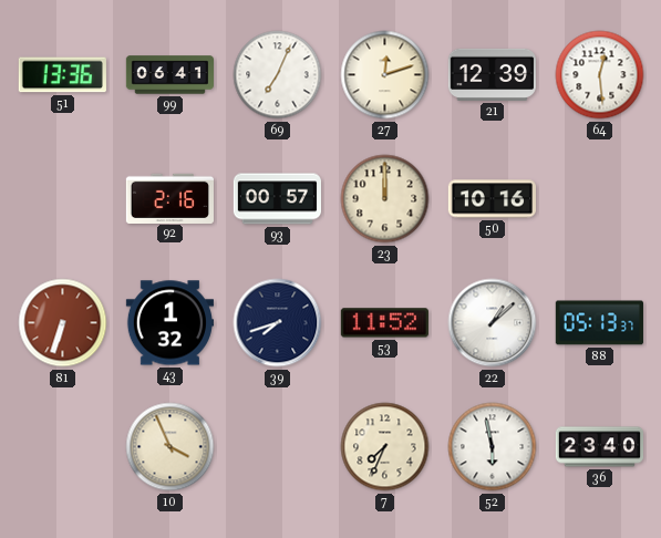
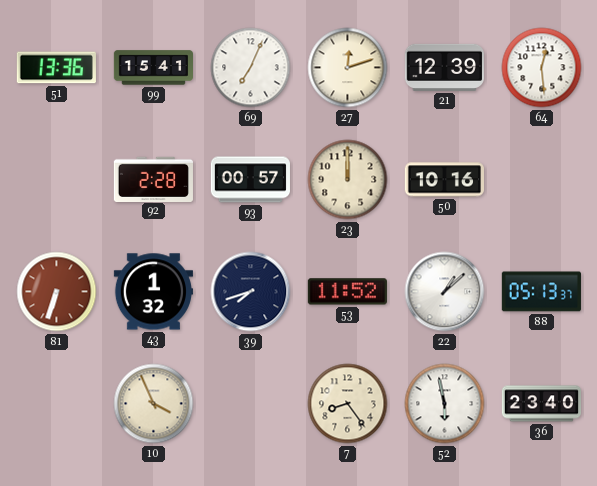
99: 06:41 -> 15:41 (153, 68)
92: 2:16 -> 2:28 (153, 179)
7: 7:34 -> 8:24 (348, 404)
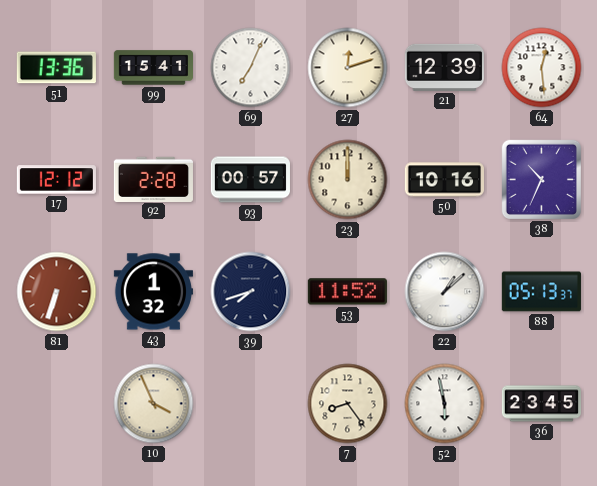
17: none -> 12:12 (56, 180)
38: none -> 10:34 (541, 179)
36: 23:40 -> 23:45 (541, 404)
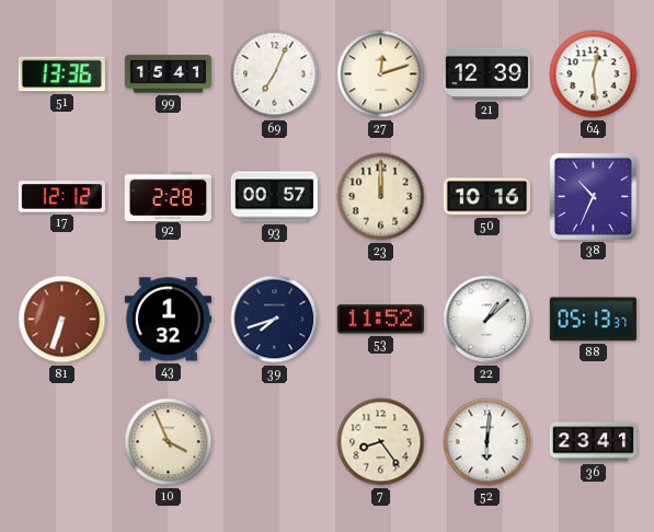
52: 5:58 -> 6:01 (487, 442)
36: 23:45 -> 23:41 (593, 442)
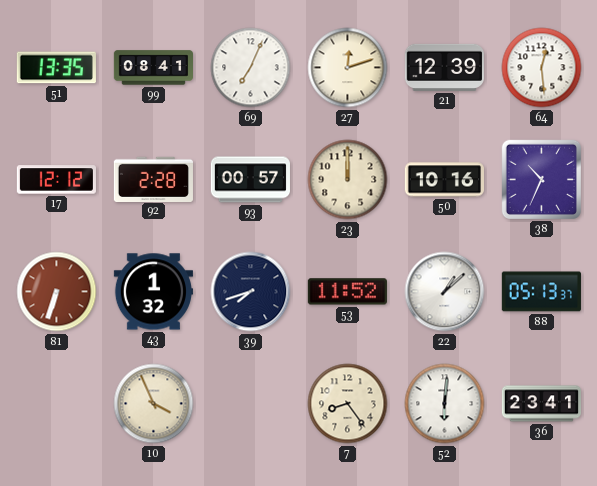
51: 13:36 -> 13:35 (56, 68)
99: 15:41 -> 08:41 (153, 68)
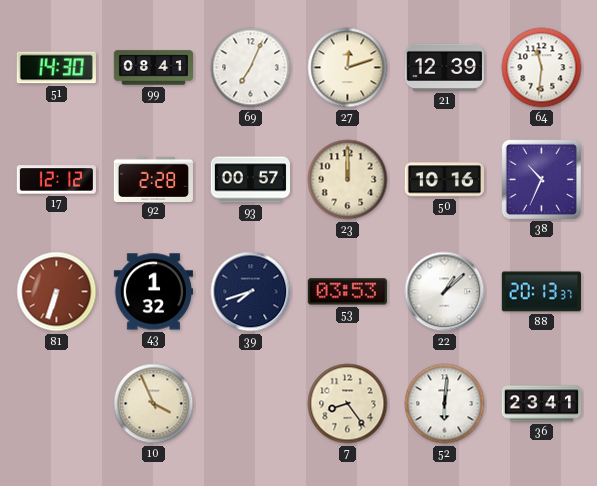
51: 13:35 -> 14:30 (56, 68)
64: 12:29 -> 11:31 (542, 68)
53: 11:52 -> 03:53 (347, 292)
88: 05:13 -> 20:13 (541, 292)
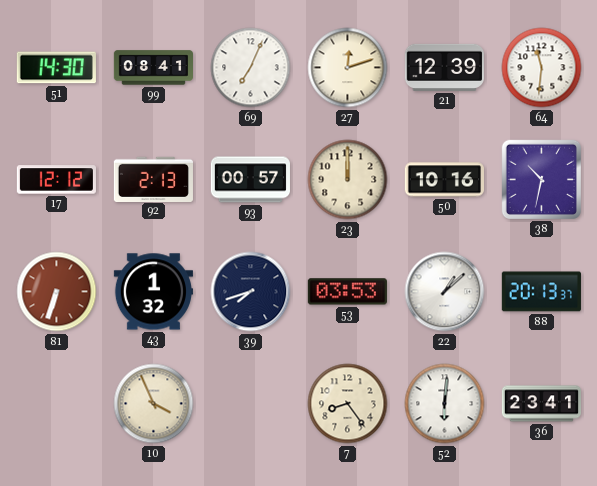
92: 2:28 -> 2:13 (153, 179)
38: 10:34 -> 10:32 (541, 179)
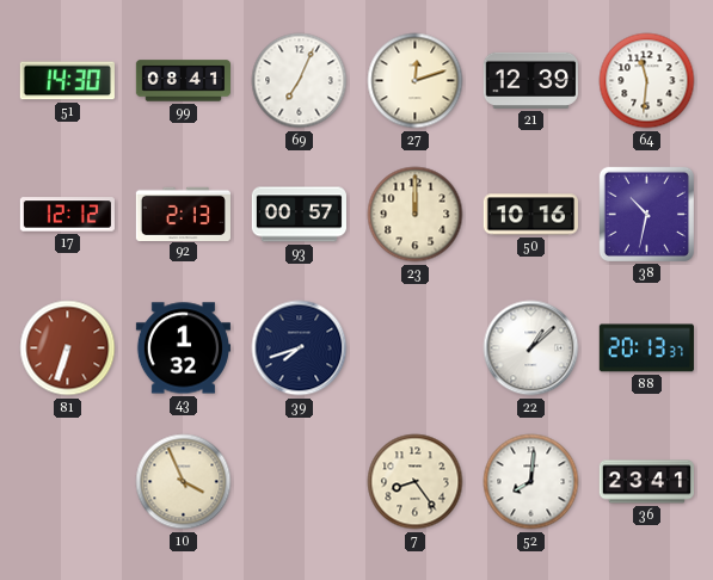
53: 03:53 -> none (347, 292)
52: 6:01 -> 8:01 (531, 482)
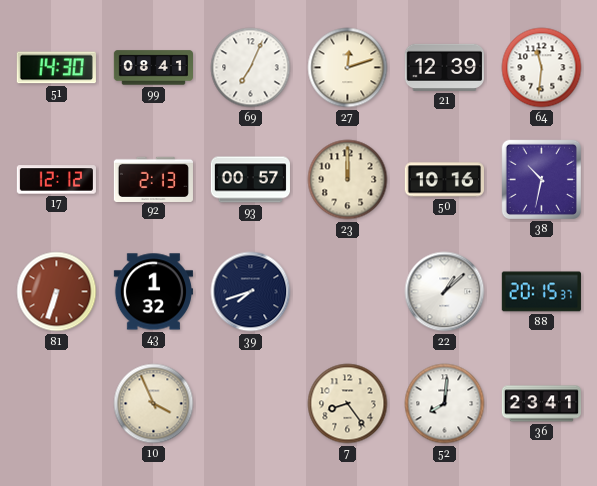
88: 20:13 -> 20:15 (541, 292)
